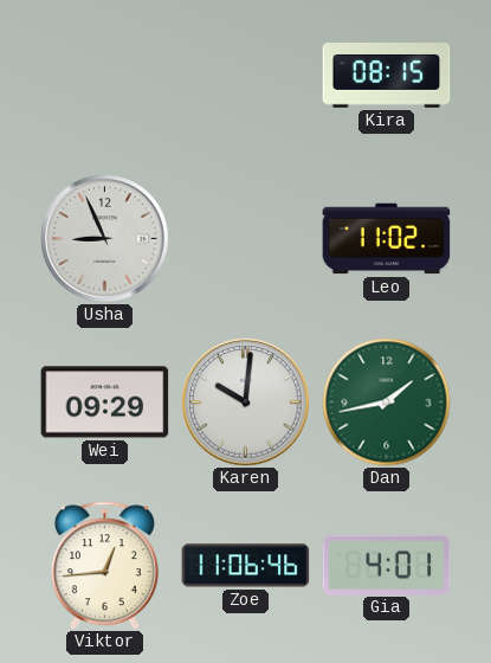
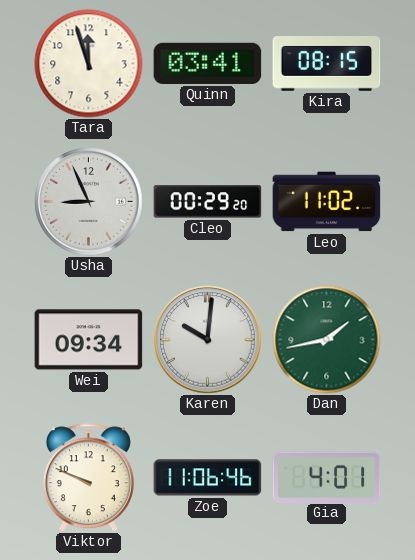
Tara: none -> 11:57 (89, 64)
Quinn: none -> 03:41 (208, 63)
Cleo: none -> 00:29 (208, 202)
Wei: 09:29 -> 09:34 (89, 340)
Viktor: 12:44 -> 9:49 (88, 478)
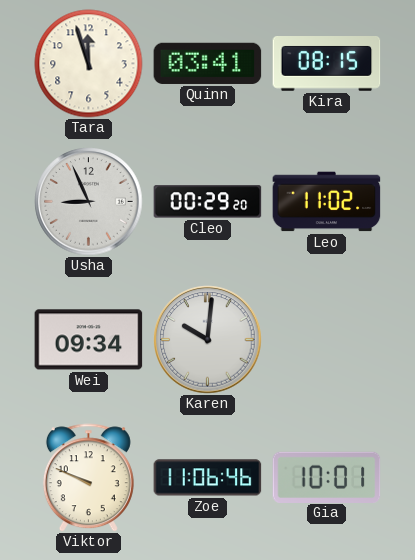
Dan: 1:43 -> none (327, 340)
Gia: 4:01 -> 10:01 (327, 477)
